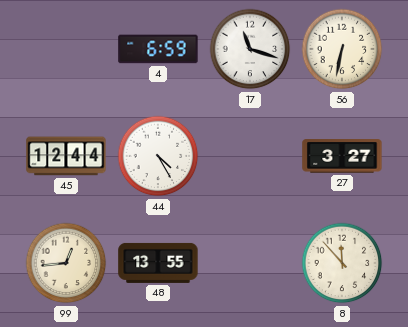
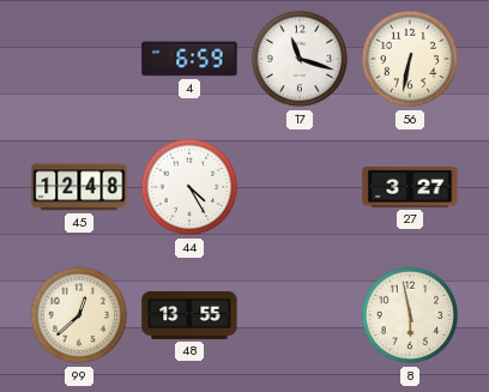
45: 12:44 -> 12:48 (79, 187)
99: 12:44 -> 12:38 (79, 315)
8: 11:53 -> 5:58 (410, 315)
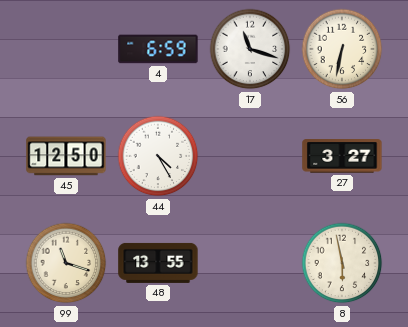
45: 12:48 -> 12:50 (66, 156)
99: 12:38 -> 11:18 (66, 263)
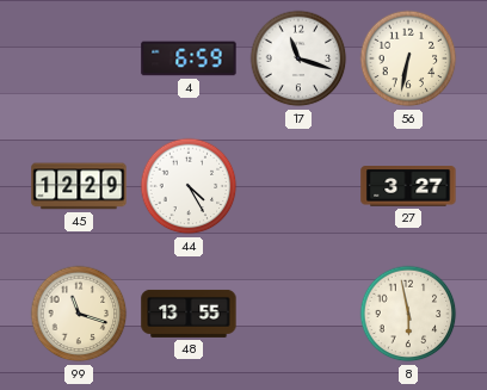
45: 12:50 -> 12:29 (79, 186)
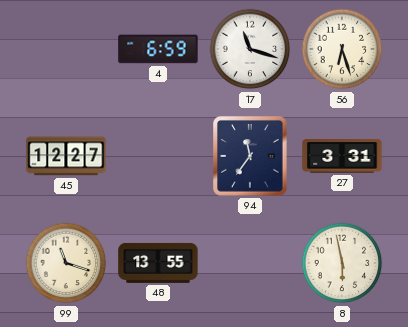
56: 6:32 -> 6:27 (342, 49)
45: 12:29 -> 12:27 (66, 156)
44: 4:25 -> none (189, 186)
94: none -> 11:36 (251, 156)
27: 3:27 -> 3:31 (342, 156)
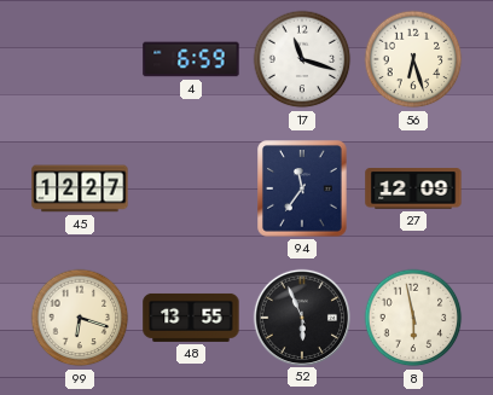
27: 3:31 -> 12:09 (413, 188)
99: 11:18 -> 6:18 (80, 318)
52: none -> 5:56 (301, 316)
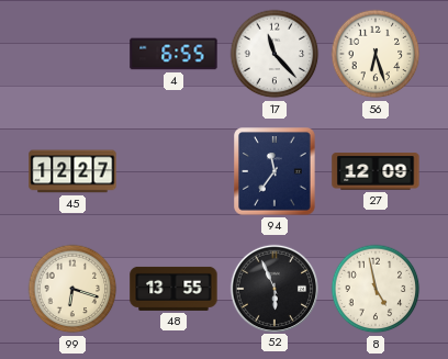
4: 6:59 -> 6:55 (173, 54)
17: 11:18 -> 11:23 (275, 54)
8: 5:58 -> 4:58 (376, 289)
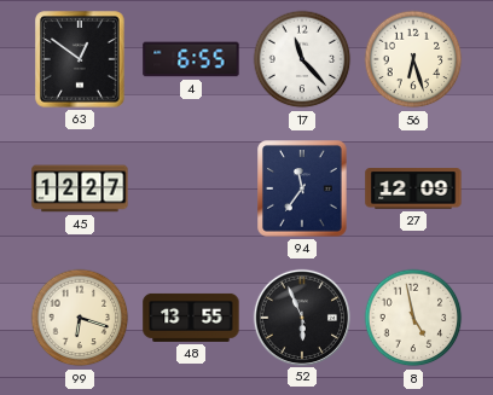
63: none -> 12:51 (81, 59)
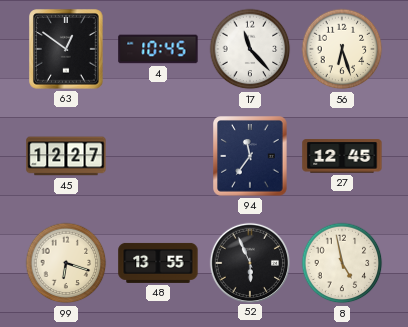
4: 6:55 -> 10:45 (158, 49)
27: 12:09 -> 12:45 (342, 156)
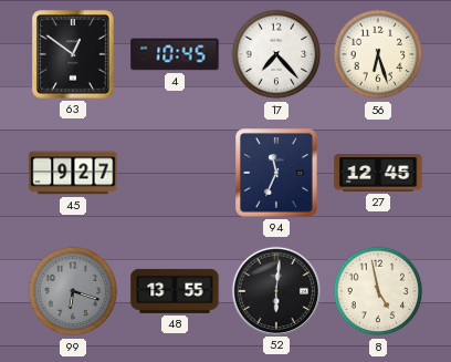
17: 11:23 -> 7:23 (276, 54)
45: 12:27 -> 9:27 (73, 173)
94: 11:36 -> 11:34 (277, 173)
99 dial: cream -> grey (73, 291)
52: 5:56 -> 6:01 (275, 290)
